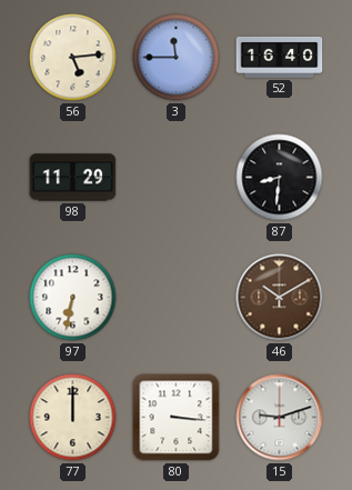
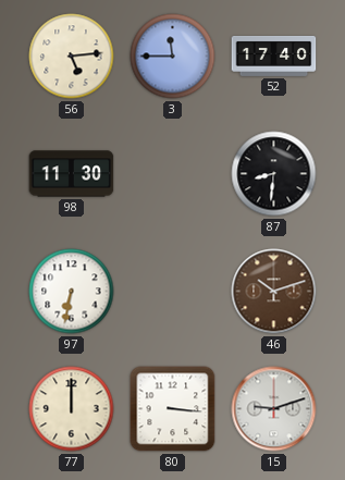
52: 16:40 -> 17:40 (274, 56)
98: 11:29 -> 11:30 (72, 174)
46: 10:10 -> 10:12 (274, 292)
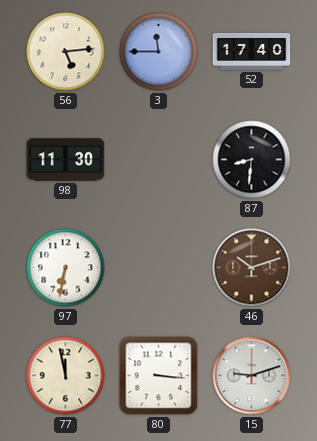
77: 12:00 -> 11:58 (66, 376)
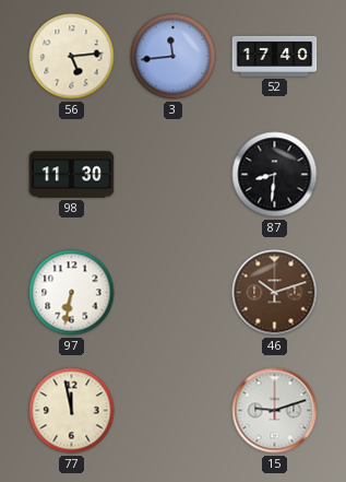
3: 11:45 -> 11:44 (174, 57)
80: 3:16 -> none (159, 376)
